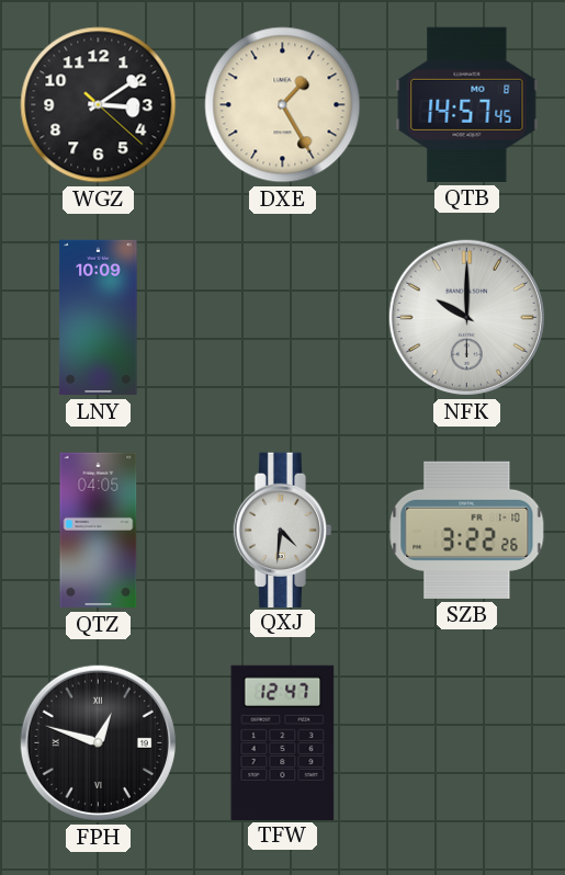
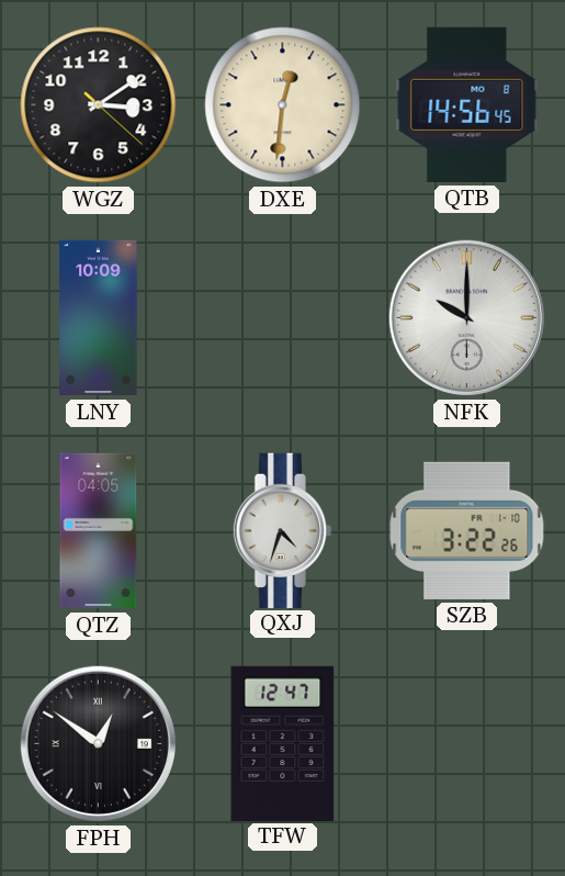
DXE: 1:25 -> 12:31 (283, 105)
QTB: 14:57 -> 14:56 (467, 104)
QXJ: 4:31 -> 4:33 (283, 530)
FPH: 12:48 -> 12:51 (98, 743)
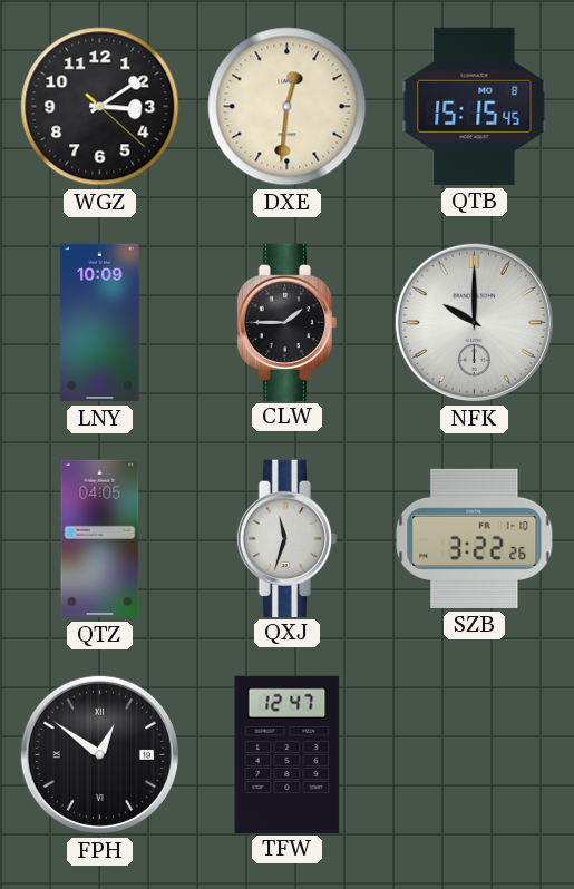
QTB: 14:56 -> 15:15 (475, 106)
CLW: none -> 1:45 (288, 322)
QXJ: 4:33 -> 11:33 (288, 538)
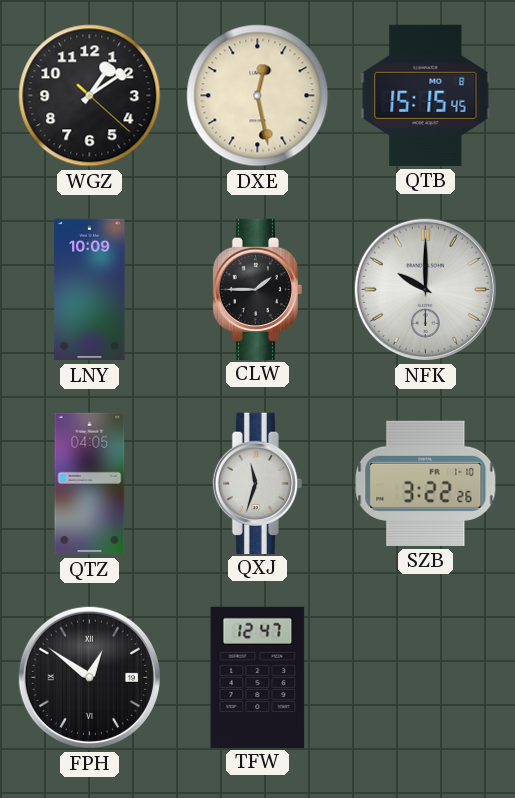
WGZ: 3:09 -> 1:09 (90, 96)
DXE: 12:31 -> 12:28 (258, 96)
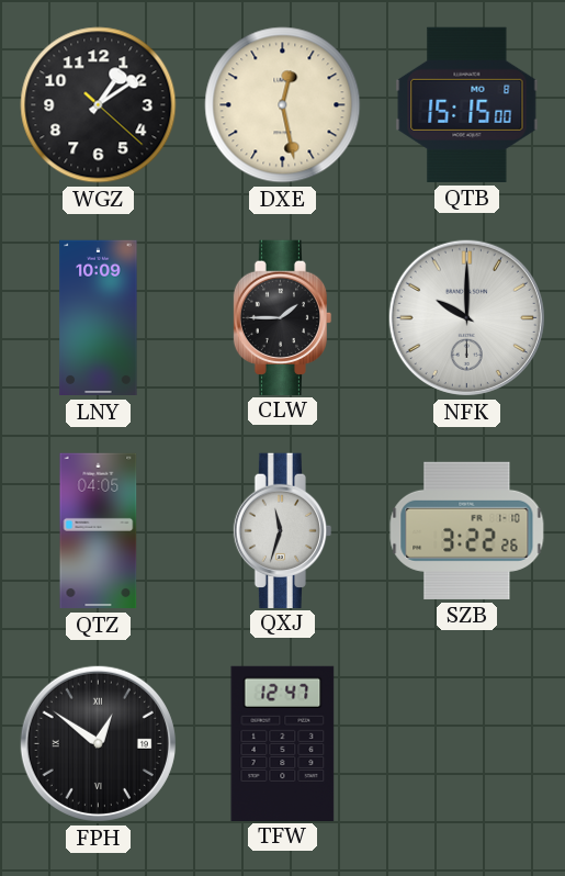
QTB: 15:15:45 -> 15:15:00 (467, 104)
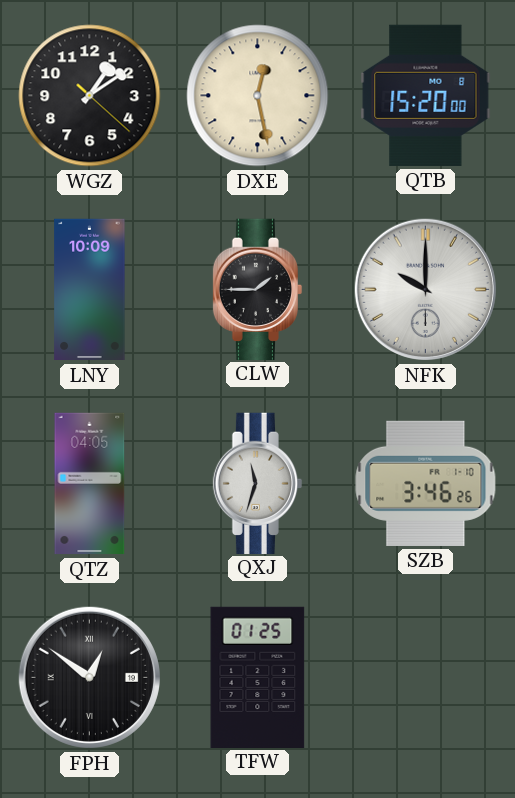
QTB: 15:15 -> 15:20 (426, 95)
SZB: 3:22 -> 3:46 (426, 483)
TFW: 12:47 -> 01:25 (258, 677)
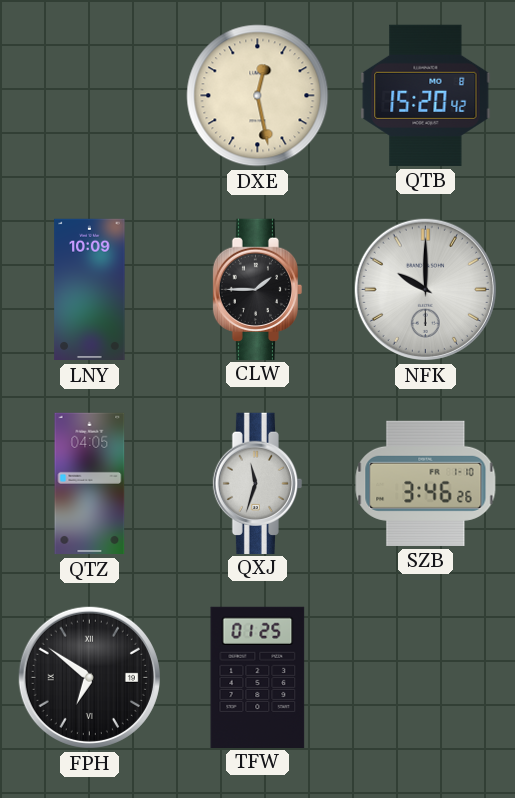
WGZ: 1:09 -> none (90, 96)
QTB: 15:20:00 -> 15:20:42 (426, 95)
FPH: 12:51 -> 6:51 (89, 677)
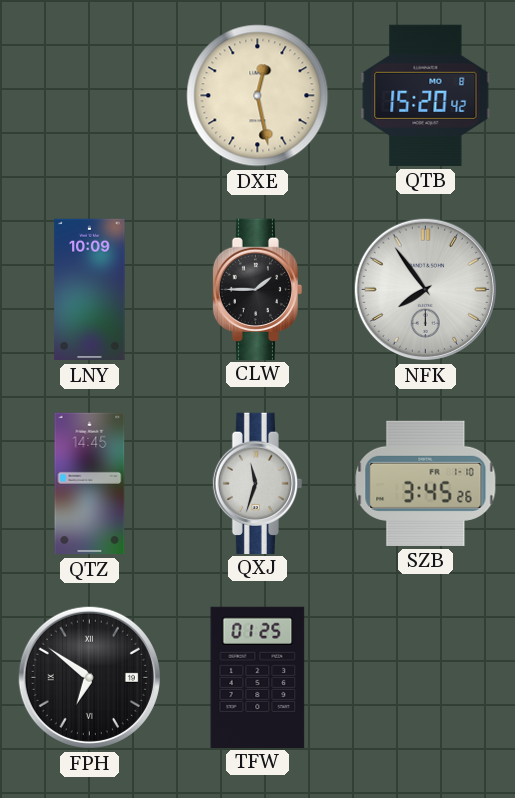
NFK: 10:00 -> 7:54 (425, 289)
QTZ: 04:05 -> 14:45 (90, 484)
SZB: 3:46 -> 3:45 (426, 483)
